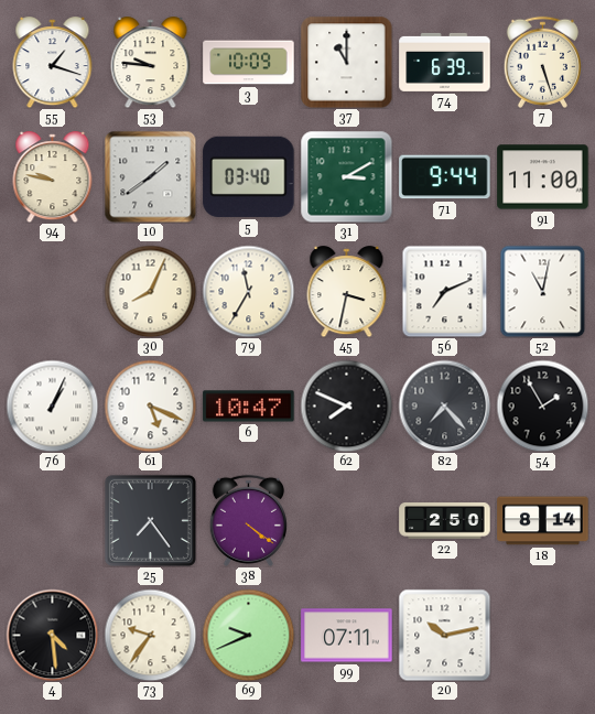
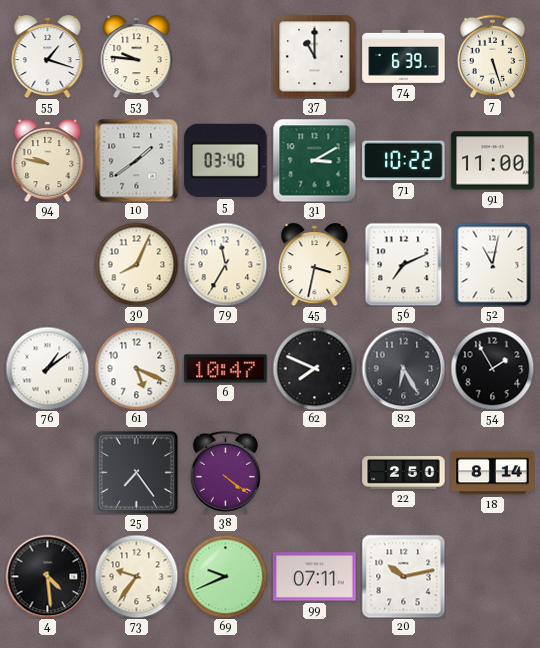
3: 10:09 -> none (249, 63)
71: 9:44 -> 10:22 (404, 161)
76: 1:04 -> 1:09 (47, 368)
82: 7:23 -> 6:25 (403, 368)
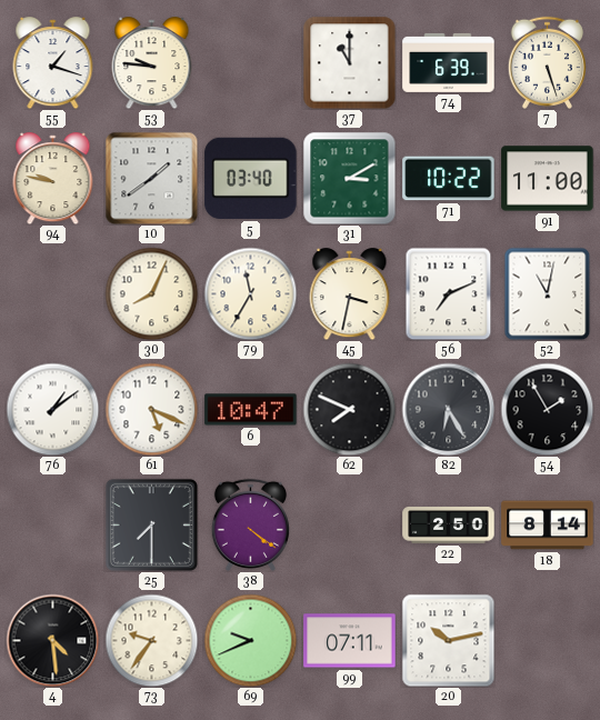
25: 7:24 -> 7:30 (151, 524)
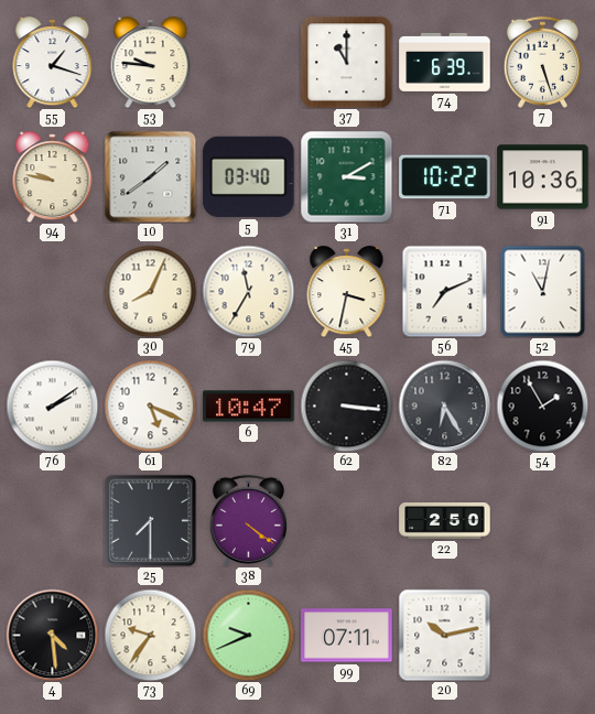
91: 11:00 -> 10:36 (543, 177)
76: 1:09 -> 2:09 (52, 405)
62: 7:49 -> 3:16 (346, 405)
18: 8:14 -> none (548, 526)
